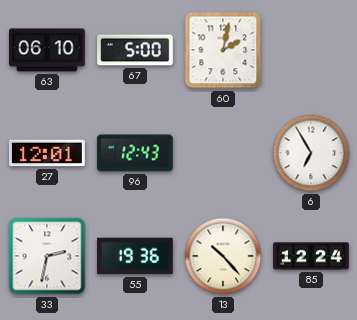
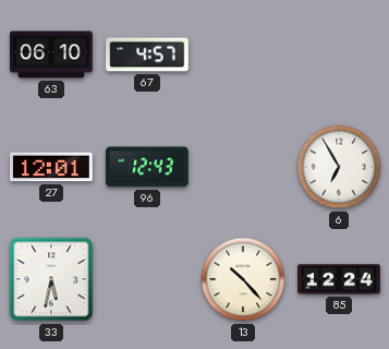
67: 5:00 -> 4:57 (147, 55)
60: 2:02 -> none (223, 50)
33: 2:32 -> 5:32 (51, 279)
55: 19:36 -> none (136, 256)
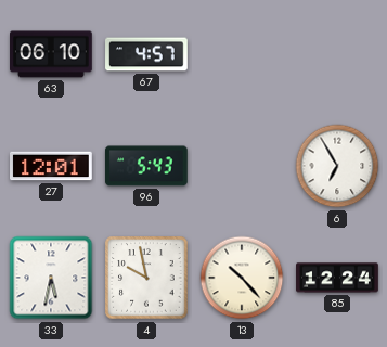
96: 12:43 -> 5:43 (146, 166)
4: none -> 9:58 (146, 278)
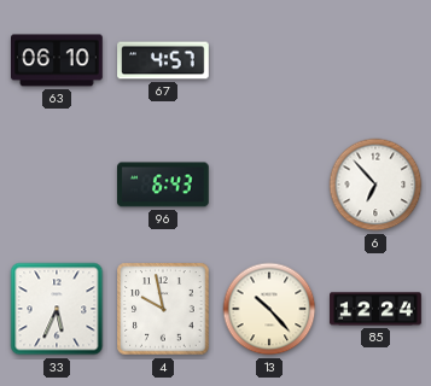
27: 12:01 -> none (51, 166)
96: 5:43 -> 6:43 (163, 185)
6: 6:55 -> 6:53 (375, 185)
33: 5:32 -> 5:34 (57, 309)
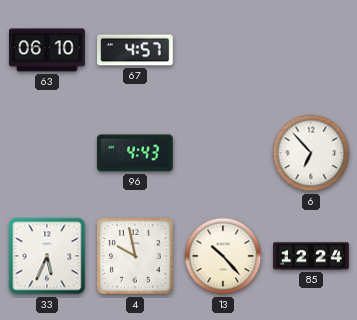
96: 6:43 -> 4:43 (135, 153)
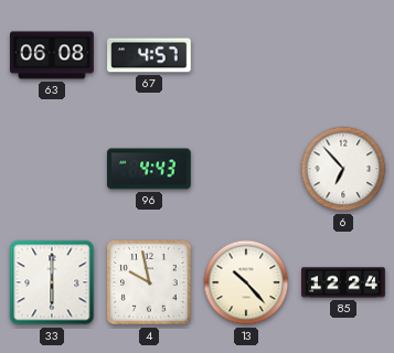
63: 06:10 -> 06:08 (53, 55)
33: 5:34 -> 6:00 (52, 282)
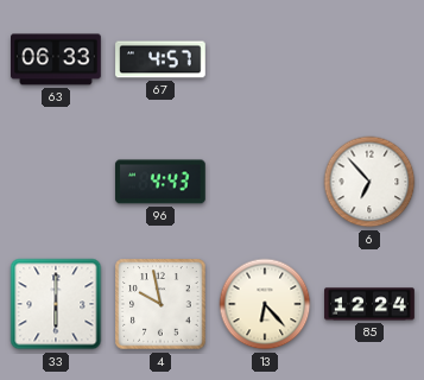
63: 06:08 -> 06:33 (57, 59)
13: 10:23 -> 6:23 (265, 304)
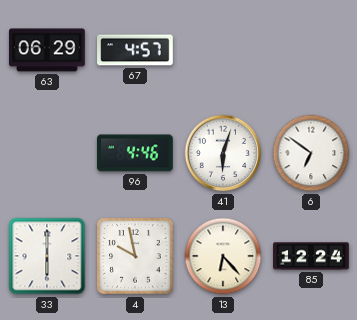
63: 06:33 -> 06:29 (48, 50)
96: 4:43 -> 4:46 (135, 153)
41: none -> 6:03 (223, 153)
6: 6:53 -> 6:51 (311, 153)
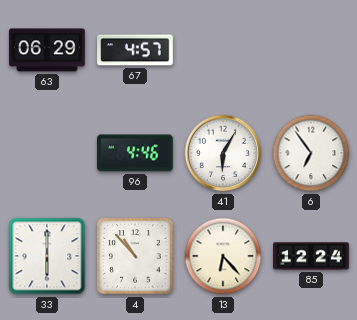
41: 6:03 -> 6:05 (223, 153)
6: 6:51 -> 6:54 (311, 153)
4: 9:58 -> 10:53 (135, 256)
